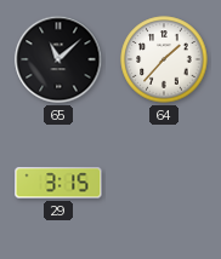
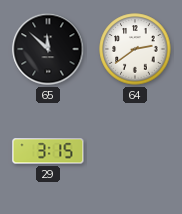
65: 11:08 -> 11:52 (48, 49)
64: 1:37 -> 2:39 (135, 49)
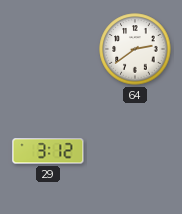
65: 11:52 -> none (48, 49)
29: 3:15 -> 3:12 (48, 151)
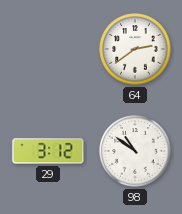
98: none -> 10:51 (135, 151)
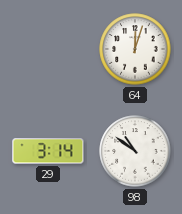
64: 2:39 -> 12:03 (135, 49)
29: 3:12 -> 3:14 (48, 151)
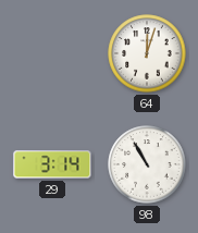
98: 10:51 -> 10:55 (147, 164)
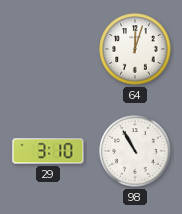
29: 3:14 -> 3:10 (48, 151)
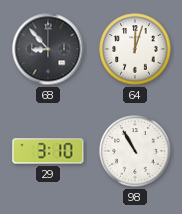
68: none -> 8:53 (48, 49)
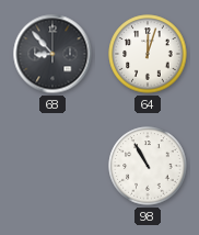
29: 3:10 -> none (48, 151)
